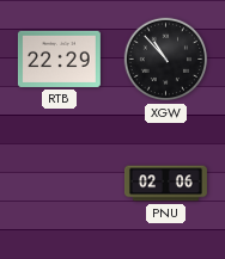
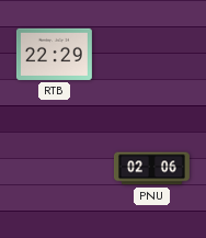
XGW: 10:53 -> none (166, 60)
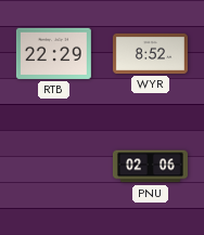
WYR: none -> 8:52 (150, 53)
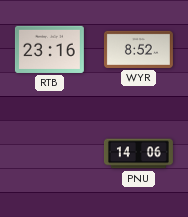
RTB: 22:29 -> 23:16 (49, 49)
PNU: 02:06 -> 14:06 (138, 154)
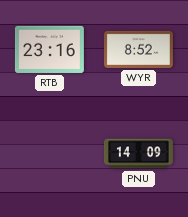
PNU: 14:06 -> 14:09 (138, 154)
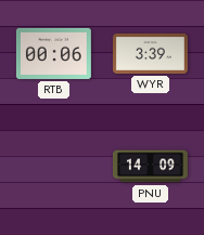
RTB: 23:16 -> 00:06 (53, 53)
WYR: 8:52 -> 3:39 (150, 53)
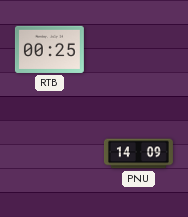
RTB: 00:06 -> 00:25 (49, 49)
WYR: 3:39 -> none (150, 53)
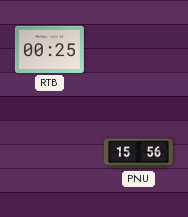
PNU: 14:09 -> 15:56 (138, 154)
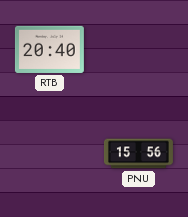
RTB: 00:25 -> 20:40 (49, 49)
